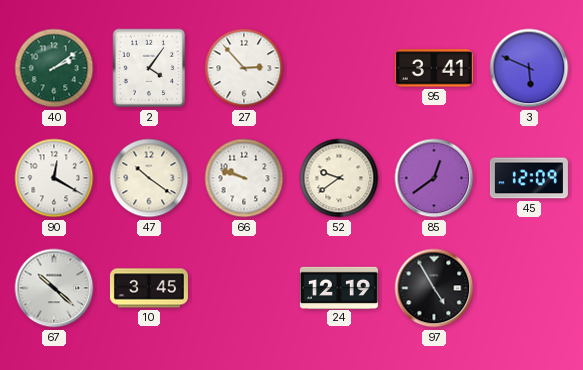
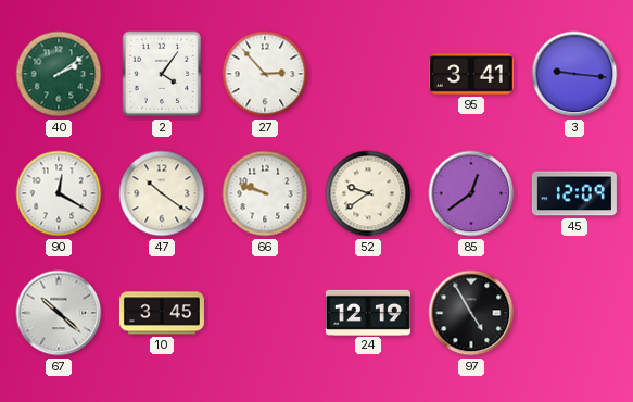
3: 5:49 -> 9:16 (574, 74)
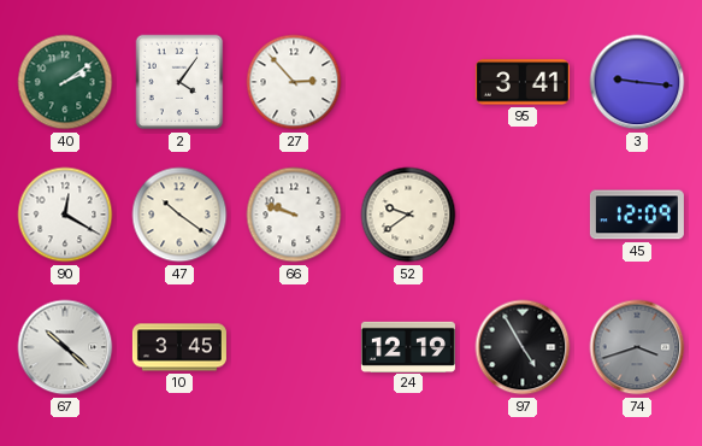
85: 12:39 -> none (471, 193)
74: none -> 3:42 (637, 347)
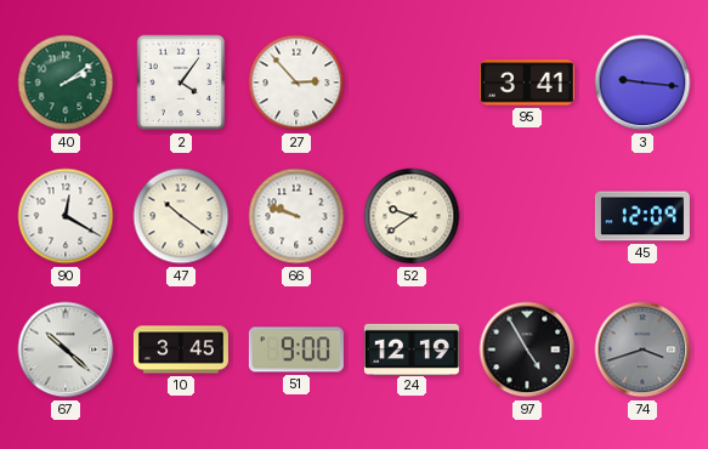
51: none -> 9:00 (296, 349)
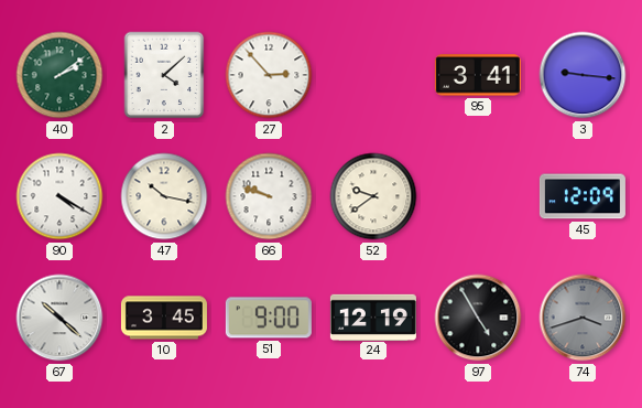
2: 4:06 -> 4:08 (164, 75)
90: 12:20 -> 4:20 (59, 196)
47: 10:21 -> 10:17 (164, 196)
